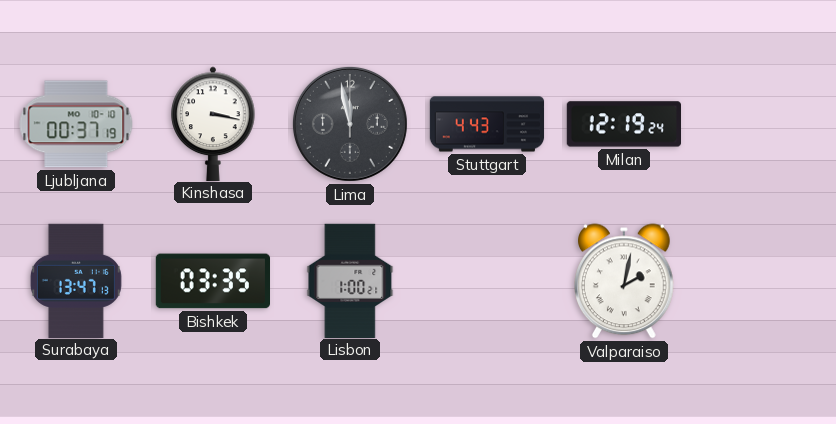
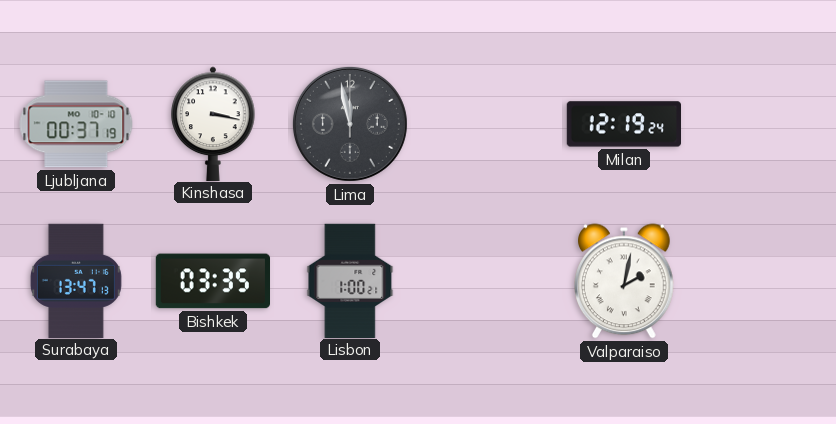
Stuttgart: 4:43 -> none (487, 124)
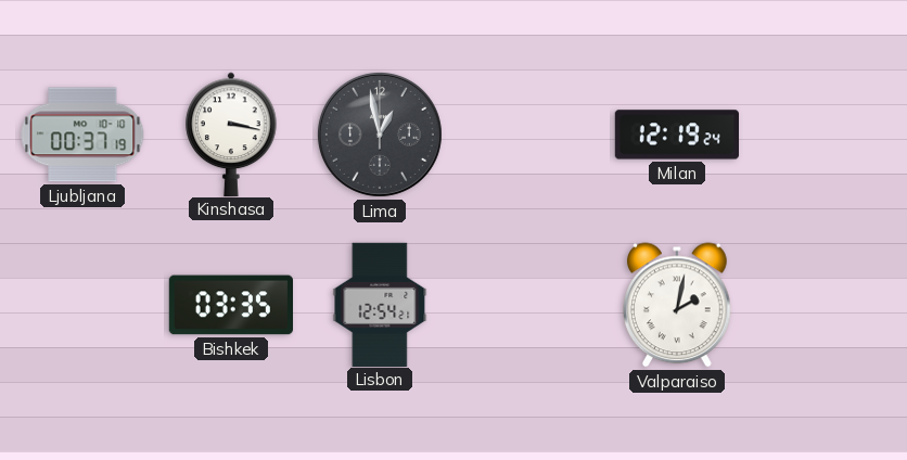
Lima: 11:58 -> 12:58 (380, 135)
Surabaya: 13:47 -> none (76, 280)
Lisbon: 1:00 -> 12:54 (380, 304)
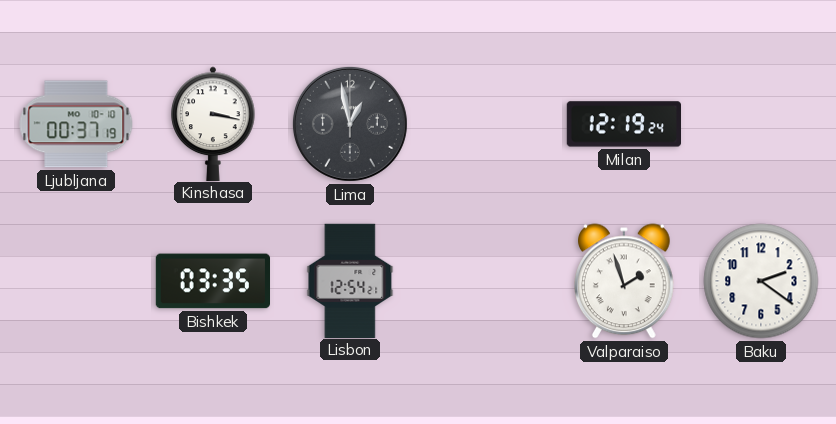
Valparaiso: 2:02 -> 1:57 (625, 281)
Baku: none -> 2:21 (761, 281)
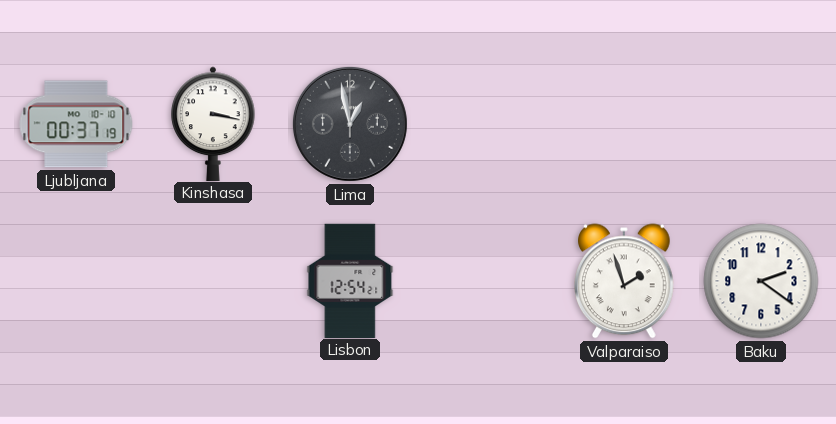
Milan: 12:19 -> none (623, 124)
Bishkek: 03:35 -> none (212, 281)
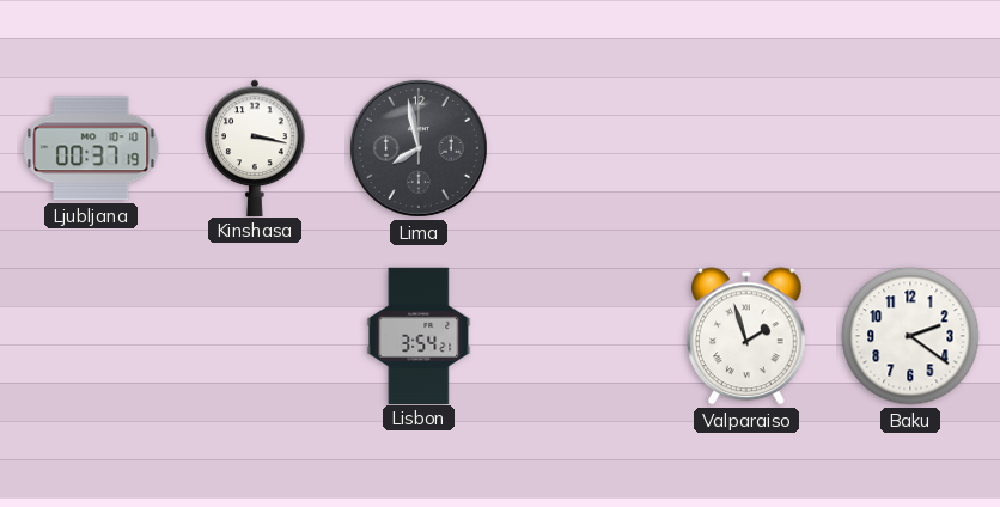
Lima: 12:58 -> 7:58 (419, 148)
Lisbon: 12:54 -> 3:54 (419, 335)
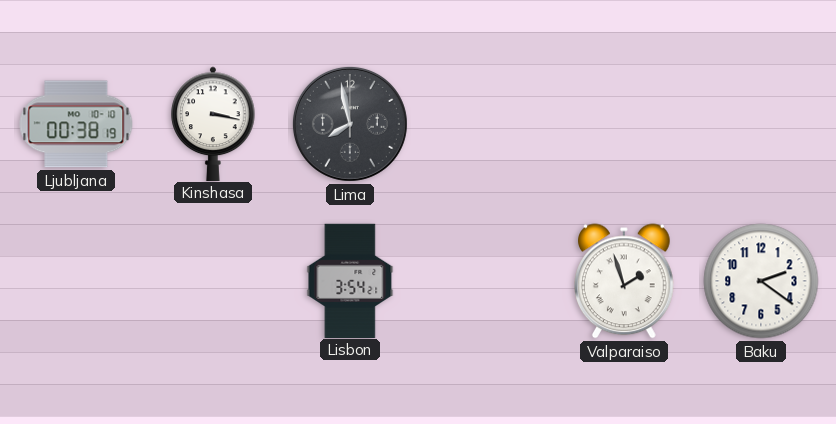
Ljubljana: 00:37 -> 00:38 (76, 124)
